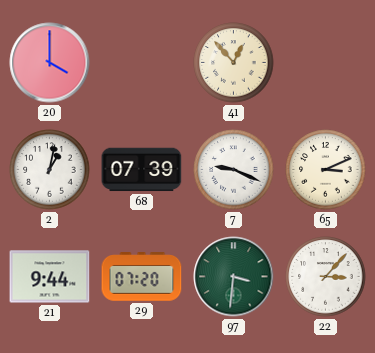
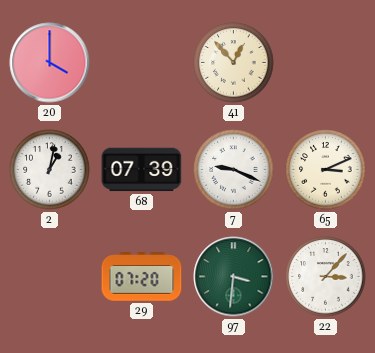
21: 9:44 -> none (50, 277)
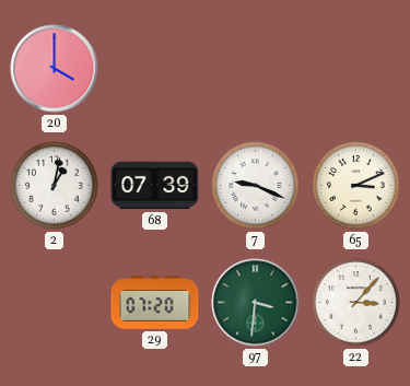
41: 12:53 -> none (234, 63)
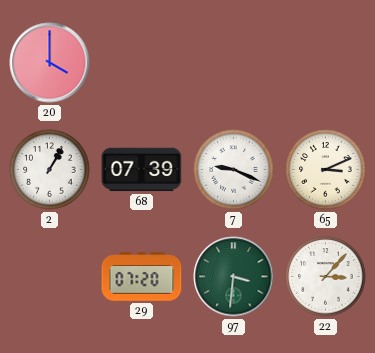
2: 1:02 -> 1:05 (50, 170)
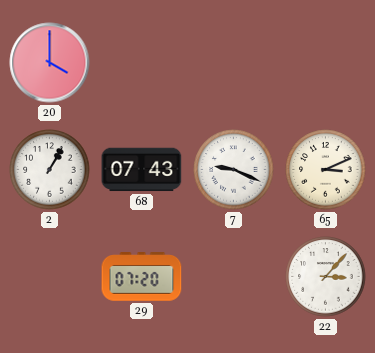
68: 07:39 -> 07:43 (142, 170)
97: 3:31 -> none (234, 277)
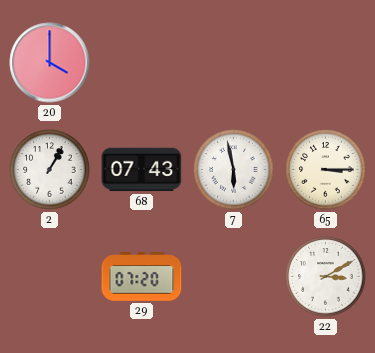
7: 9:19 -> 5:58 (234, 170)
65: 3:11 -> 3:15 (326, 170)
22: 3:07 -> 3:10 (326, 277)
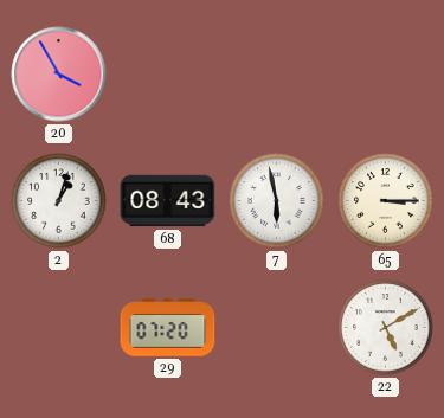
20: 4:00 -> 3:55 (59, 75)
2: 1:05 -> 1:03 (59, 201)
68: 07:43 -> 08:43 (168, 201)
22: 3:10 -> 5:10 (386, 328)
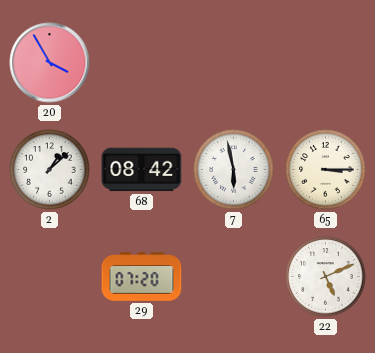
2: 1:03 -> 1:08 (50, 170)
68: 08:43 -> 08:42 (142, 170)
22: 5:10 -> 5:11 (326, 277)
